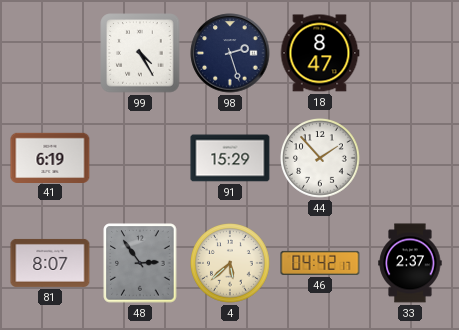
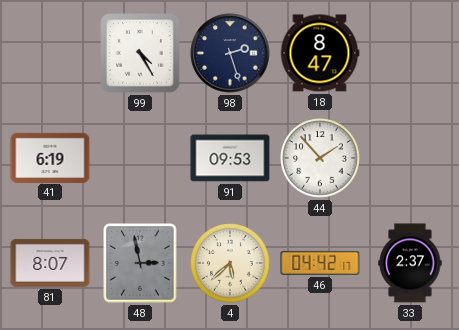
91: 15:29 -> 09:53 (230, 158)
48: 2:54 -> 2:58 (140, 263)
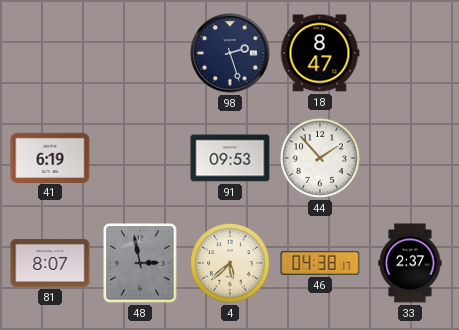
99: 4:25 -> none (140, 53)
46: 04:42 -> 04:38 (320, 263)
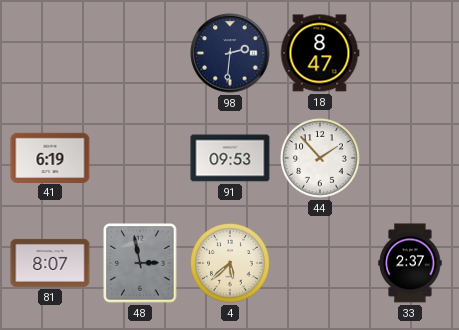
98: 2:27 -> 2:31 (230, 53)
46: 04:38 -> none (320, 263)
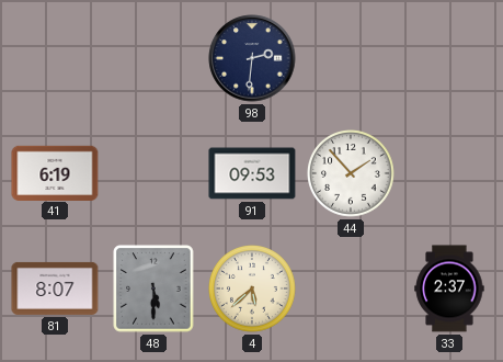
18: 8:47 -> none (320, 53)
48: 2:58 -> 5:30 (153, 289)
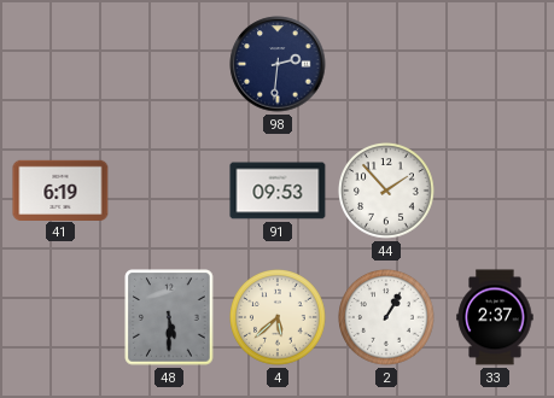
81: 8:07 -> none (55, 289)
2: none -> 1:05 (387, 318)
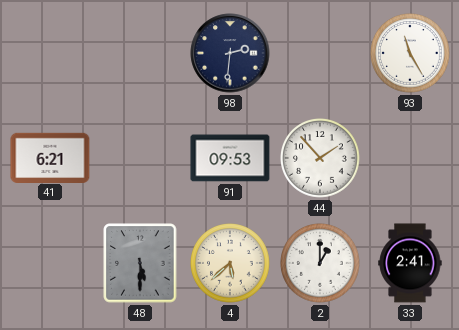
93: none -> 11:25 (411, 54)
41: 6:19 -> 6:21 (50, 157)
2: 1:05 -> 1:00 (321, 264)
33: 2:37 -> 2:41 (410, 263)
